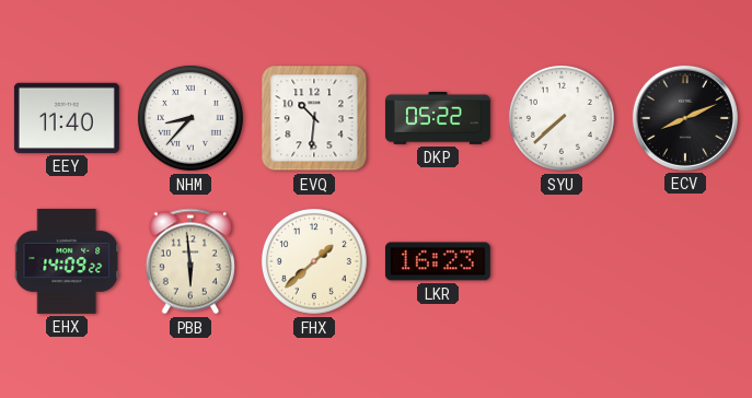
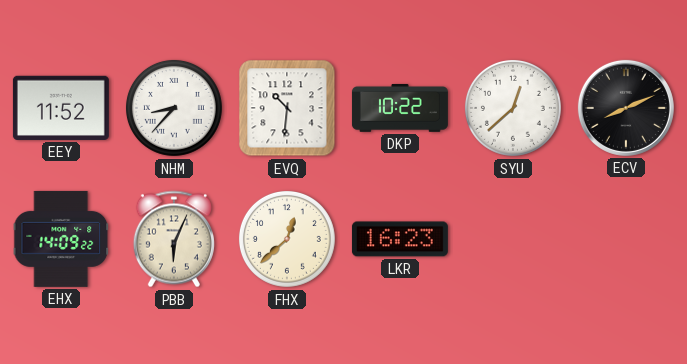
EEY: 11:40 -> 11:52 (61, 108)
DKP: 05:22 -> 10:22 (400, 108)
SYU: 7:38 -> 12:38 (513, 108)
PBB: 5:59 -> 6:04 (174, 239)
FHX: 1:38 -> 12:38 (287, 239)
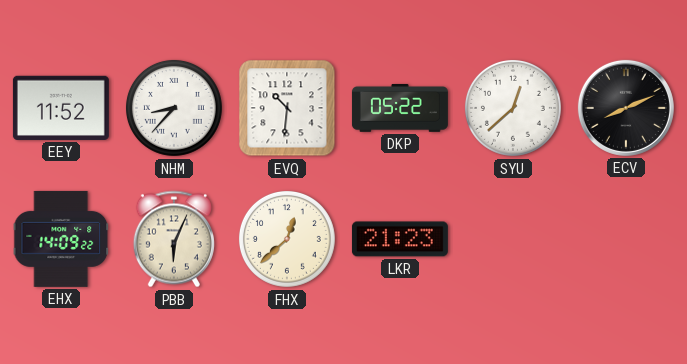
DKP: 10:22 -> 05:22 (400, 108)
LKR: 16:23 -> 21:23 (400, 239)
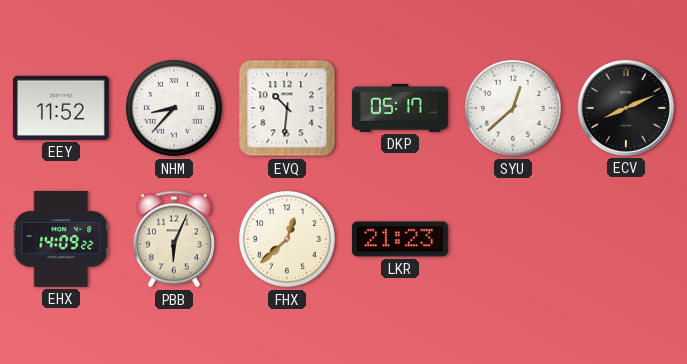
DKP: 05:22 -> 05:17 (400, 108)
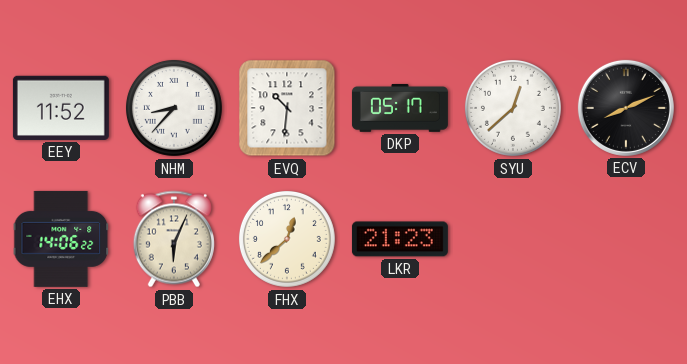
EHX: 14:09 -> 14:06 (61, 239)
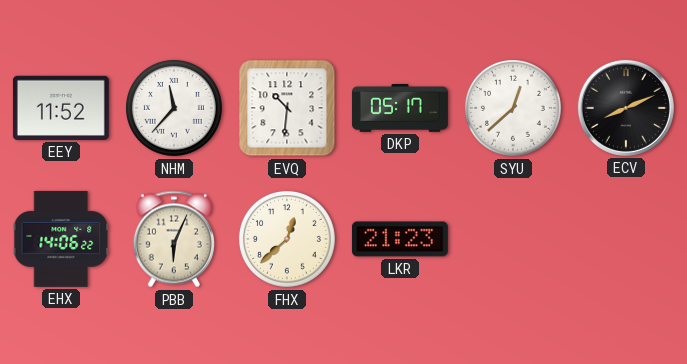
NHM: 8:37 -> 11:37 (174, 108)
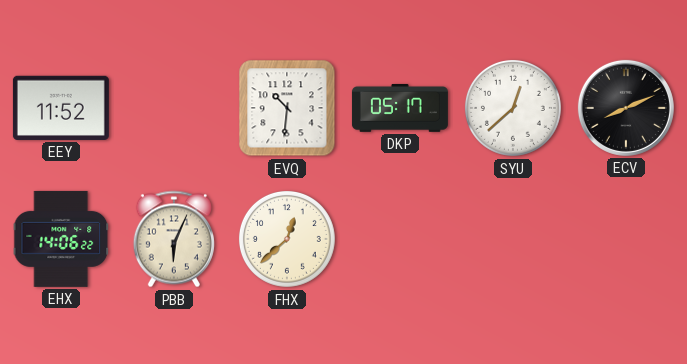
NHM: 11:37 -> none (174, 108)
LKR: 21:23 -> none (400, 239)
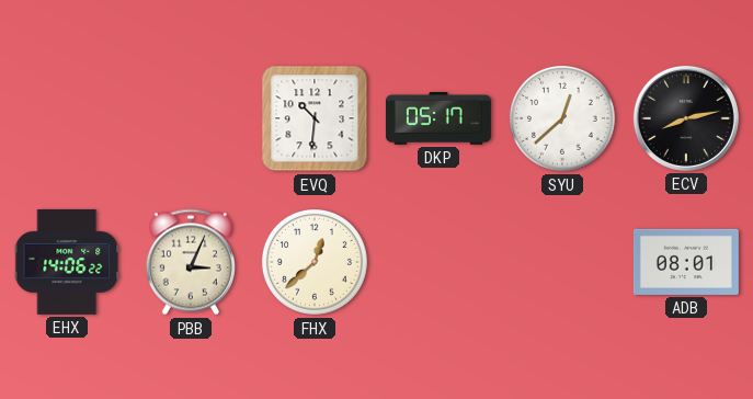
EEY: 11:52 -> none (61, 108)
ECV: 8:11 -> 8:13 (686, 118)
PBB: 6:04 -> 3:04 (191, 262)
ADB: none -> 08:01 (686, 262)
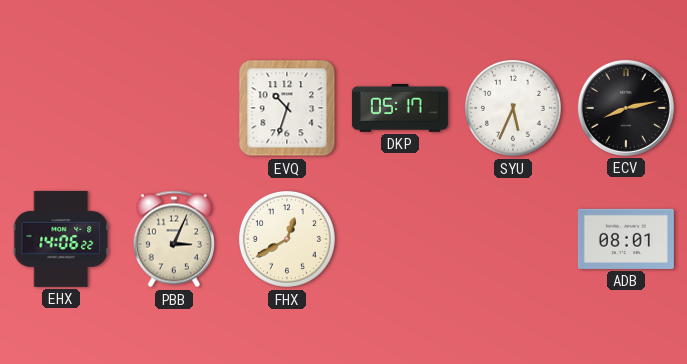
EVQ: 10:31 -> 10:33 (287, 108)
SYU: 12:38 -> 5:34 (513, 108)
FHX: 12:38 -> 12:40 (287, 239)
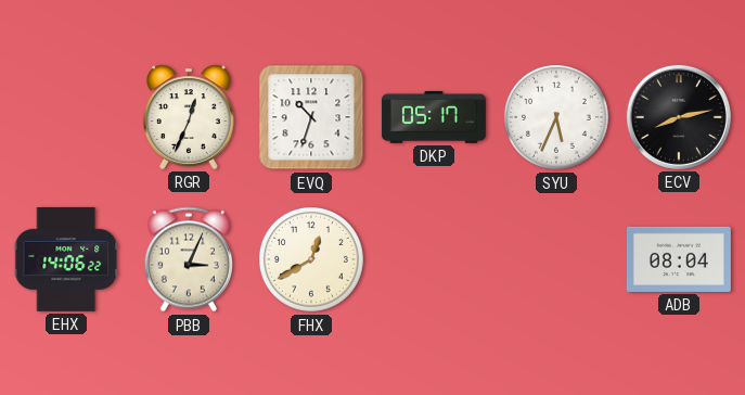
RGR: none -> 12:34 (190, 117)
ADB: 08:01 -> 08:04 (679, 259)
